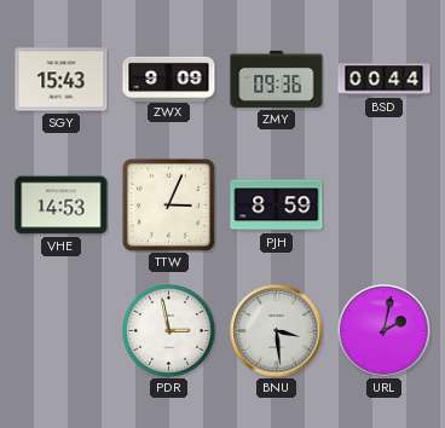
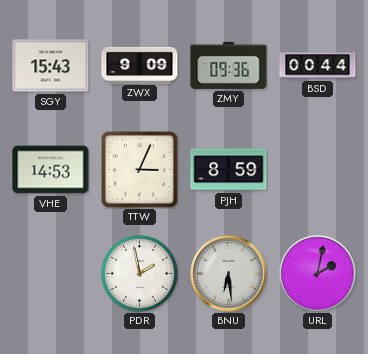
PDR: 2:58 -> 1:58 (140, 274)
BNU: 3:29 -> 6:29 (229, 274)
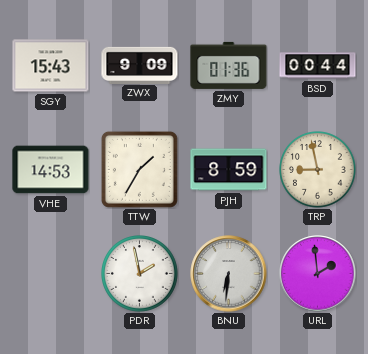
ZMY: 09:36 -> 01:36 (229, 65)
TTW: 3:04 -> 1:35 (139, 169)
TRP: none -> 8:58 (318, 170)
BNU: 6:29 -> 6:31 (229, 274)
URL: 2:02 -> 1:59 (318, 274)
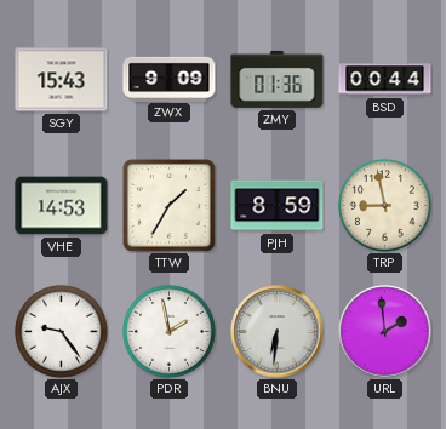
AJX: none -> 9:24 (62, 332)
